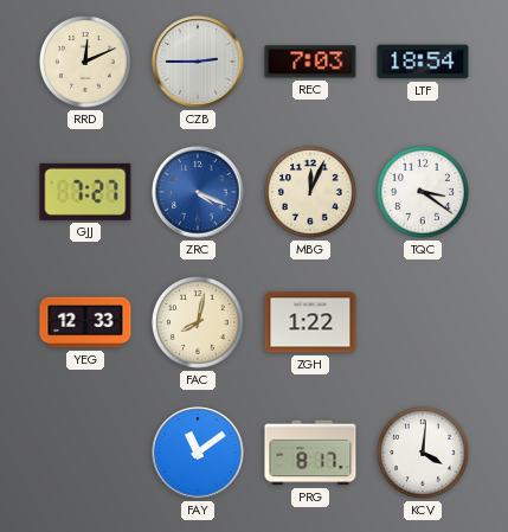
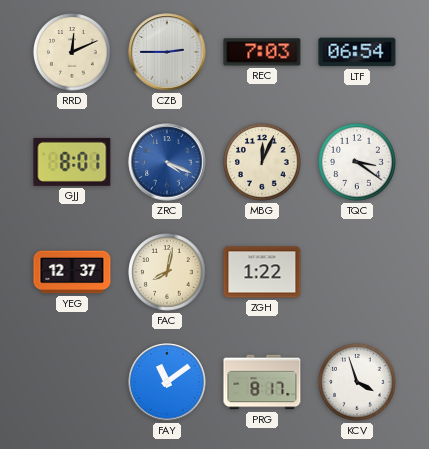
LTF: 18:54 -> 06:54 (357, 52)
GJJ: 7:27 -> 8:01 (72, 162)
YEG: 12:33 -> 12:37 (72, 272)
KCV: 4:01 -> 3:57 (357, 382)
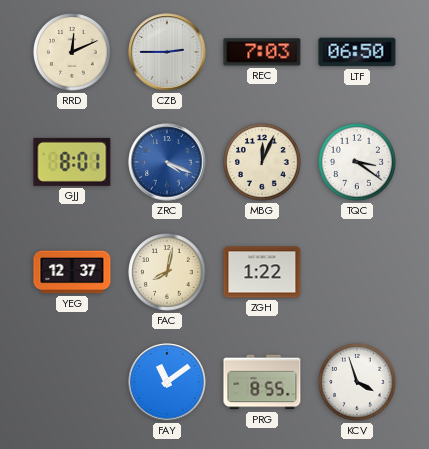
LTF: 06:54 -> 06:50 (357, 52)
PRG: 8:17 -> 8:55 (262, 382)
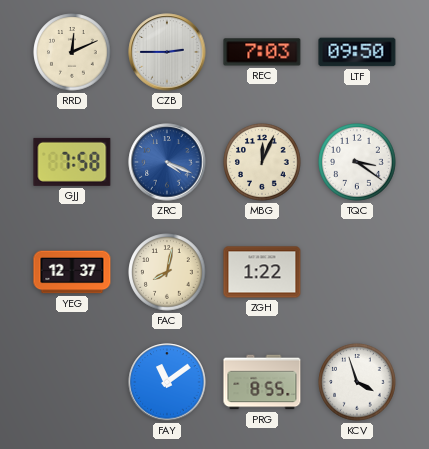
LTF: 06:50 -> 09:50 (357, 52)
GJJ: 8:01 -> 7:58 (72, 162)
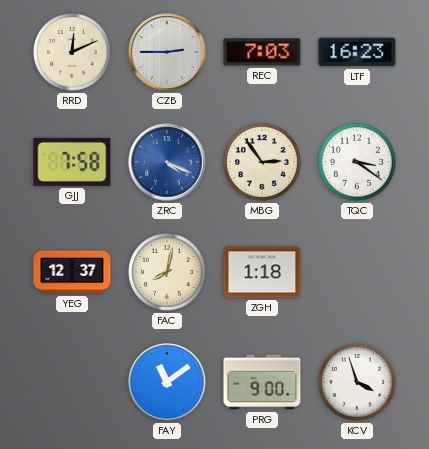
LTF: 09:50 -> 16:23 (357, 52)
MBG: 12:04 -> 2:54 (262, 162)
ZGH: 1:22 -> 1:18 (262, 272)
PRG: 8:55 -> 9:00 (262, 382)
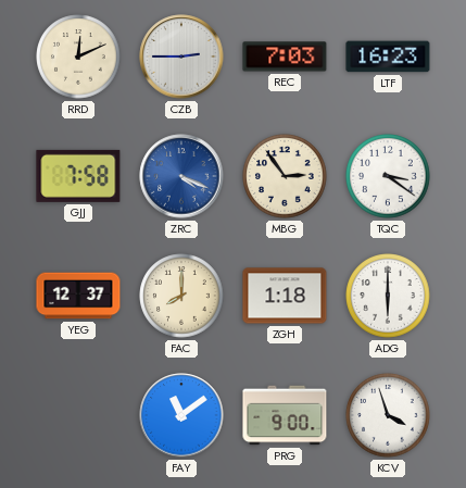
FAC: 8:02 -> 8:00 (181, 296)
ADG: none -> 6:00 (388, 296)
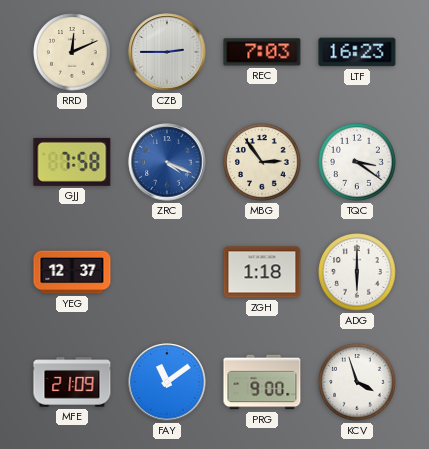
FAC: 8:00 -> none (181, 296)
MFE: none -> 21:09 (72, 382)
